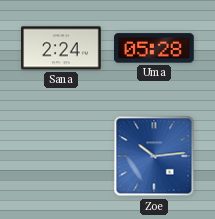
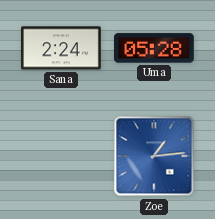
Zoe: 10:14 -> 1:14 (154, 156)
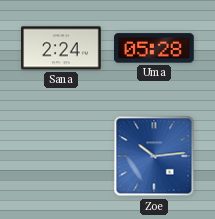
Zoe: 1:14 -> 10:14 (154, 156)
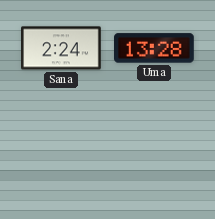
Uma: 05:28 -> 13:28 (155, 48)
Zoe: 10:14 -> none (154, 156)
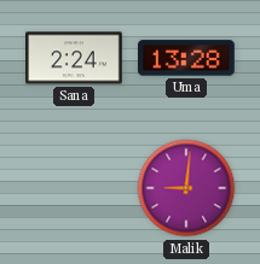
Malik: none -> 9:01 (186, 188)
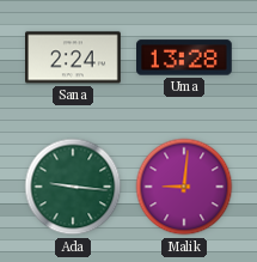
Ada: none -> 9:16 (73, 187)
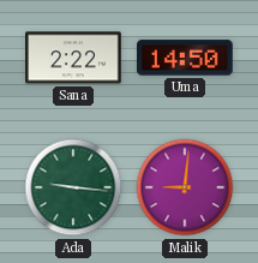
Sana: 2:24 -> 2:22 (73, 58)
Uma: 13:28 -> 14:50 (186, 58)
